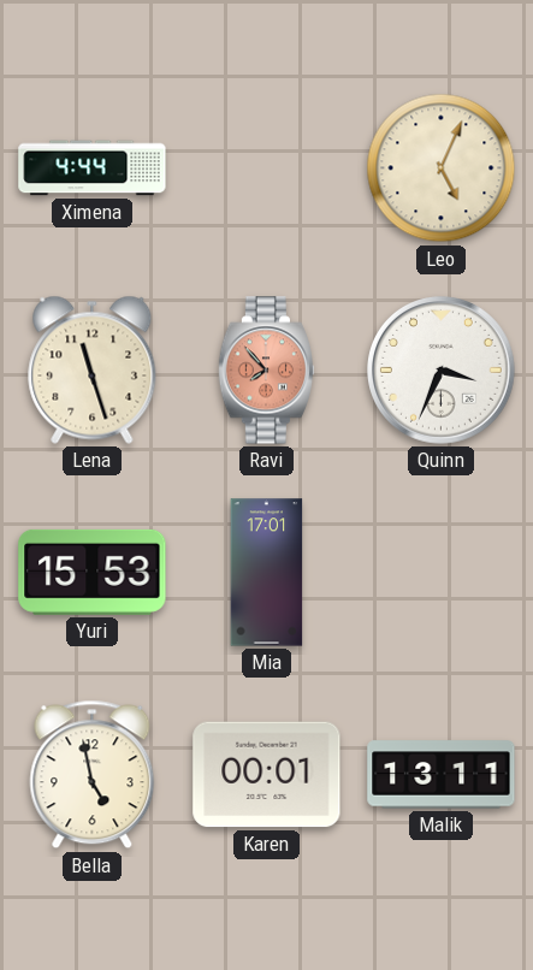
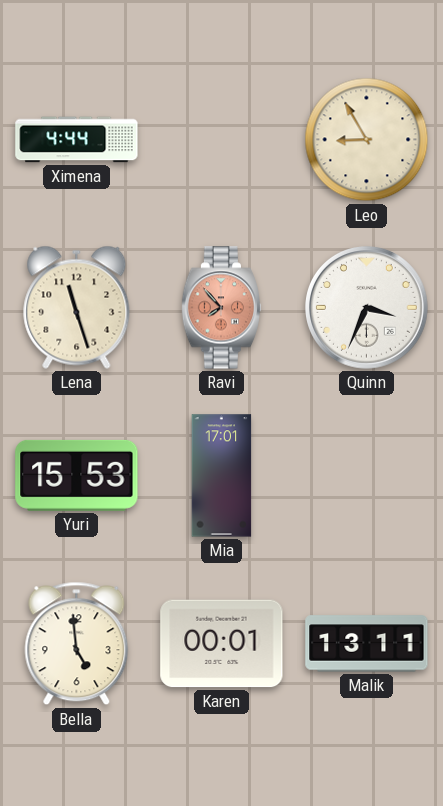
Leo: 5:04 -> 8:55 (367, 140)
Bella: 4:58 -> 4:59 (77, 644)
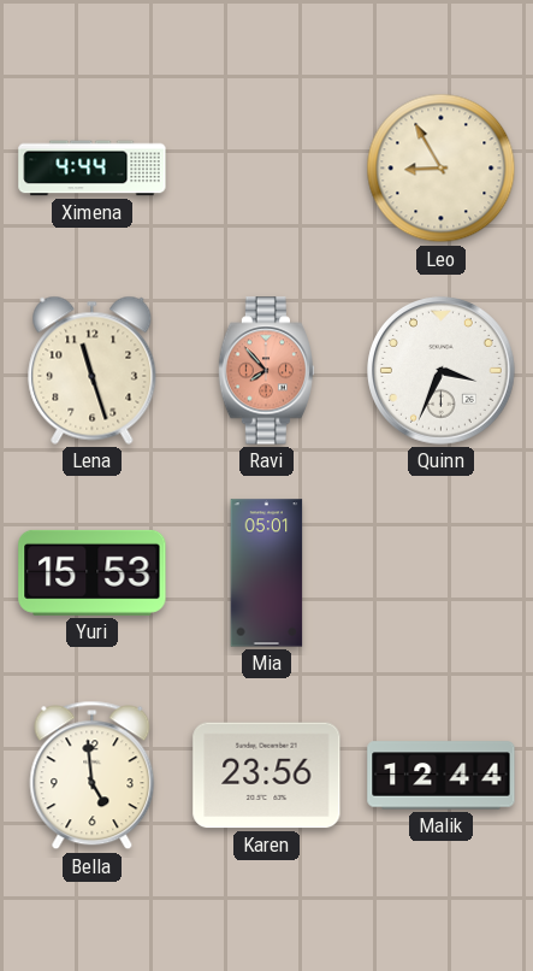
Mia: 17:01 -> 05:01 (267, 573)
Karen: 00:01 -> 23:56 (267, 776)
Malik: 13:11 -> 12:44 (442, 776)
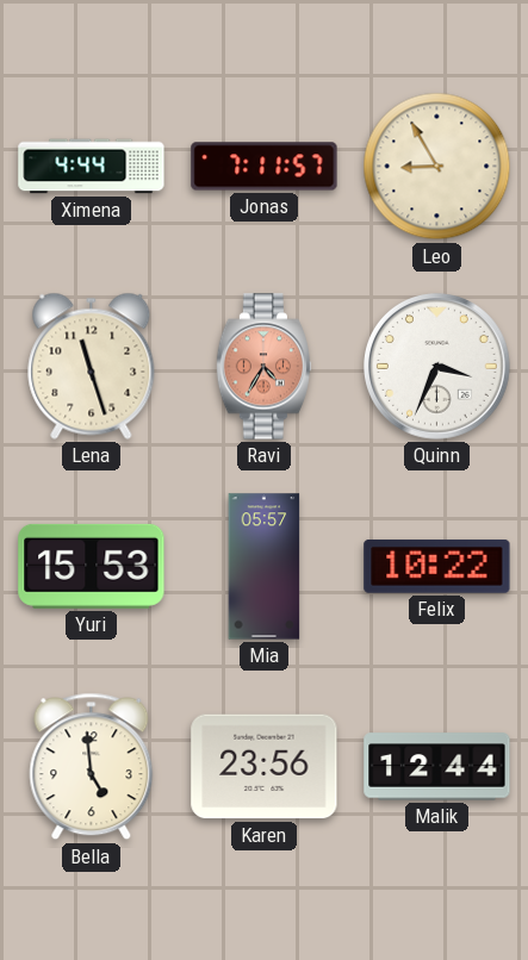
Jonas: none -> 7:11 (265, 167)
Ravi: 7:53 -> 4:35 (265, 367)
Mia: 05:01 -> 05:57 (265, 567)
Felix: none -> 10:22 (437, 566)
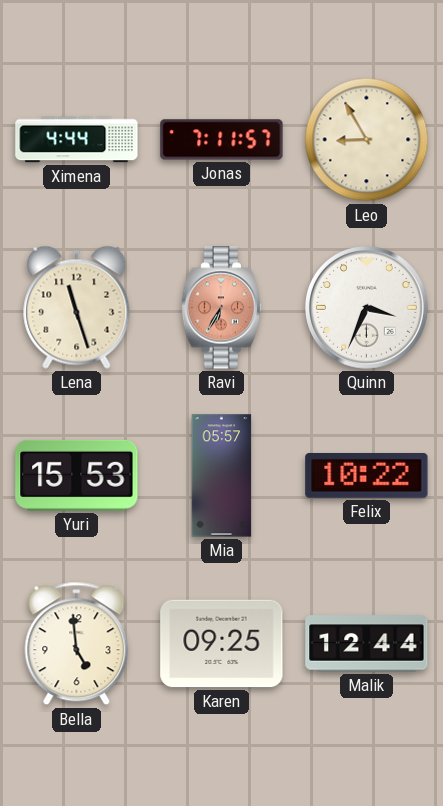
Ravi: 4:35 -> 6:35 (222, 308)
Karen: 23:56 -> 09:25 (222, 644)
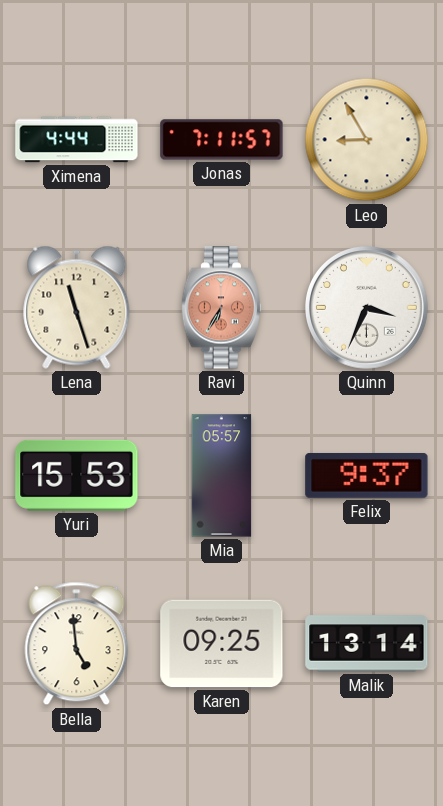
Felix: 10:22 -> 9:37 (367, 475)
Malik: 12:44 -> 13:14 (367, 644)
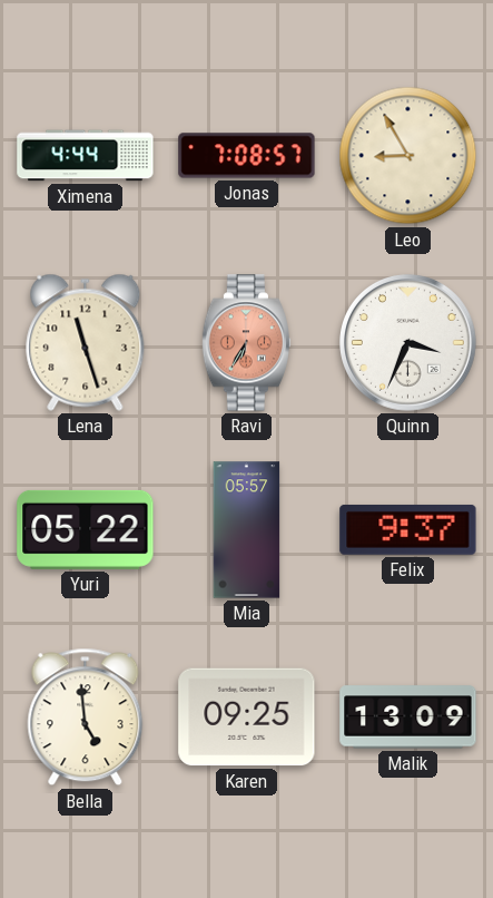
Jonas: 7:11 -> 7:08 (247, 156)
Yuri: 15:53 -> 05:22 (86, 529)
Malik: 13:14 -> 13:09 (408, 718)
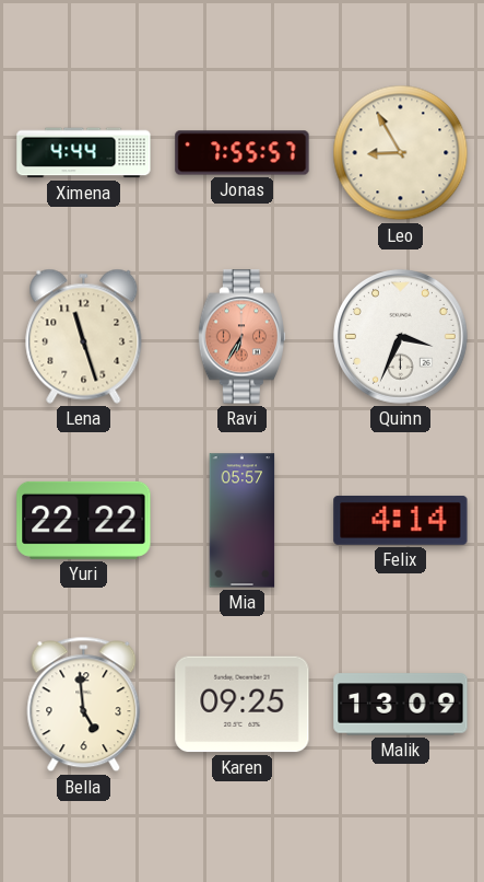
Jonas: 7:08 -> 7:55 (243, 153)
Yuri: 05:22 -> 22:22 (84, 520)
Felix: 9:37 -> 4:14 (401, 520)
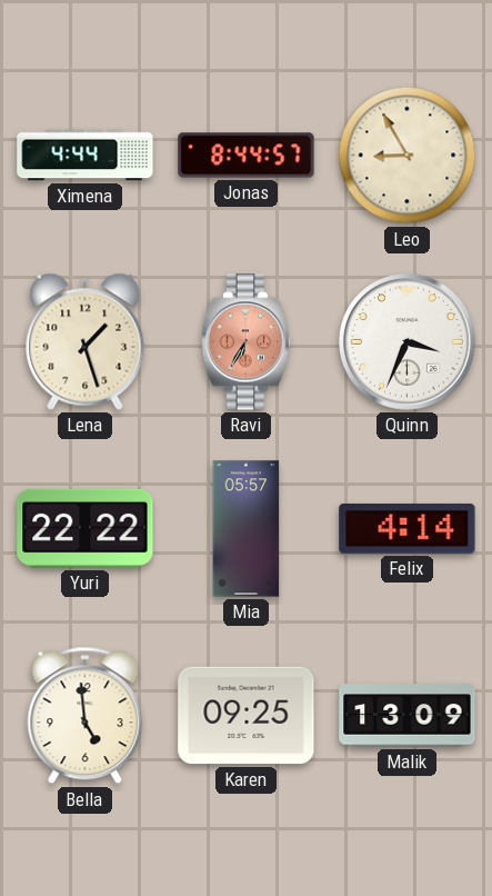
Jonas: 7:55 -> 8:44 (247, 156)
Lena: 11:27 -> 1:27 (86, 341)
